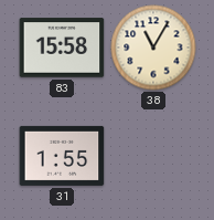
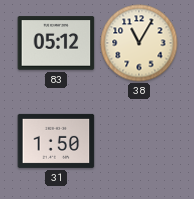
83: 15:58 -> 05:12 (56, 43)
31: 1:55 -> 1:50 (56, 141)
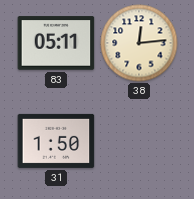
83: 05:12 -> 05:11 (56, 43)
38: 11:05 -> 12:14 (139, 43)
